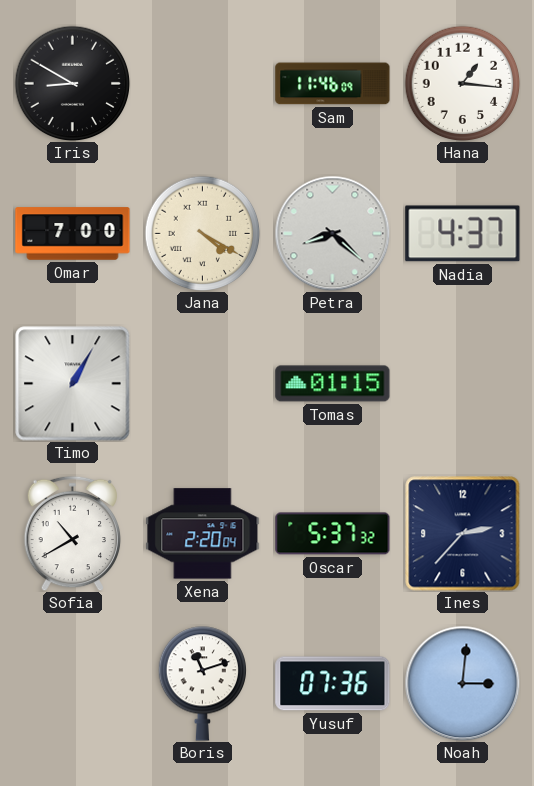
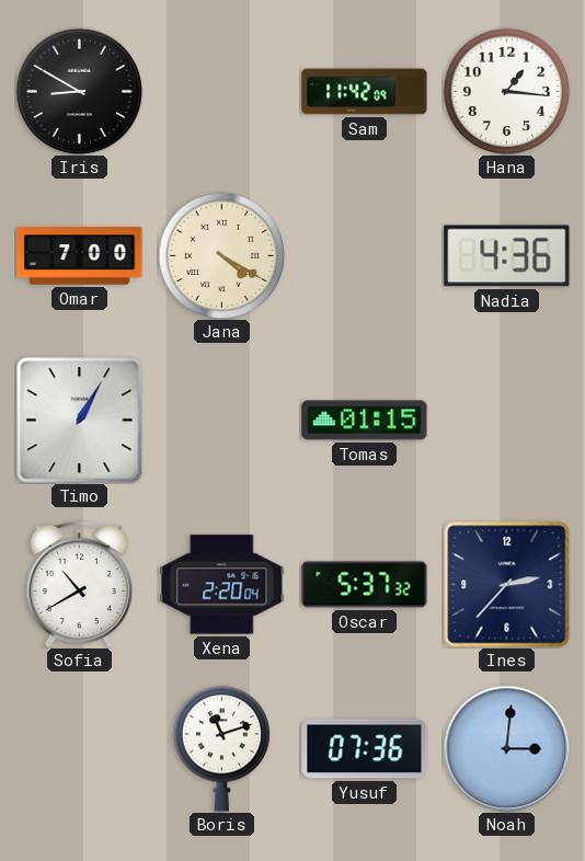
Sam: 11:46 -> 11:42 (365, 92)
Petra: 8:22 -> none (332, 233)
Nadia: 4:37 -> 4:36 (507, 256)
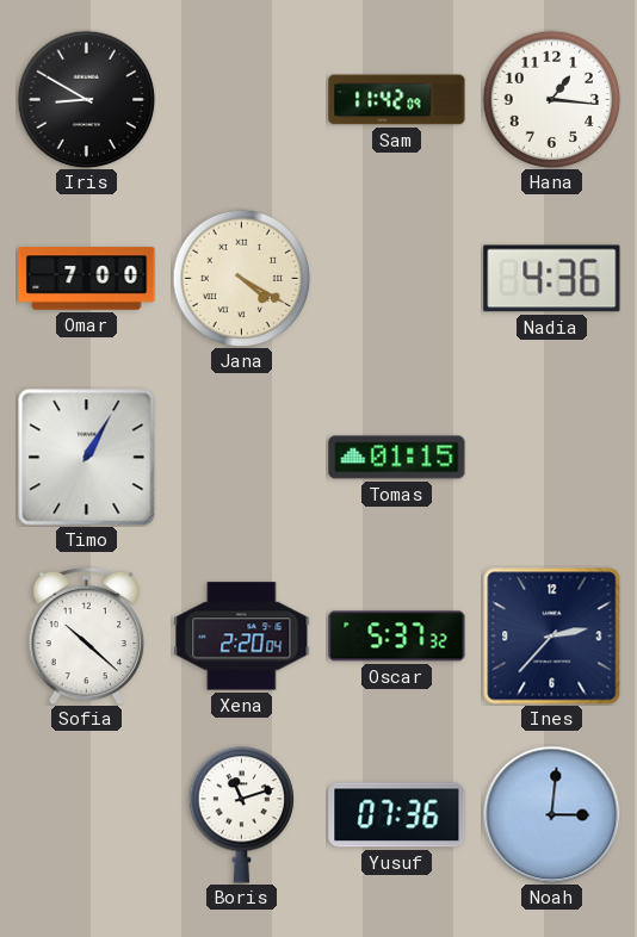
Sofia: 10:40 -> 10:22 (87, 635)
